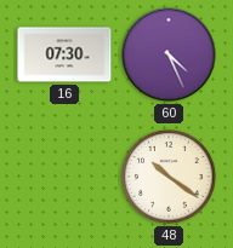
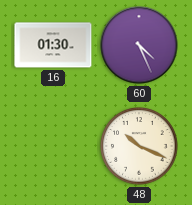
16: 07:30 -> 01:30 (53, 45)
48: 10:21 -> 10:19 (139, 146)
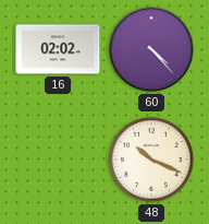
16: 01:30 -> 02:02 (58, 49)
60: 4:26 -> 4:23 (151, 49)
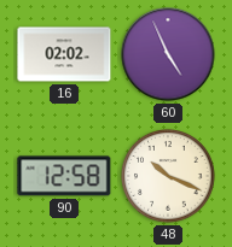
60: 4:23 -> 4:56 (168, 54)
90: none -> 12:58 (64, 176)
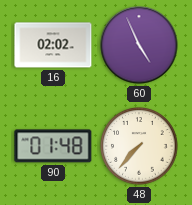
90: 12:58 -> 01:48 (53, 146)
48: 10:19 -> 7:37 (139, 146)
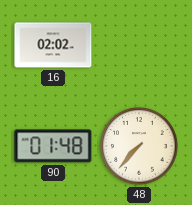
60: 4:56 -> none (139, 45)
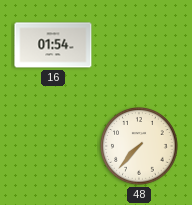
16: 02:02 -> 01:54 (53, 45)
90: 01:48 -> none (53, 146)
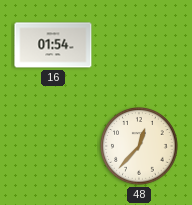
48: 7:37 -> 12:37 (139, 146)
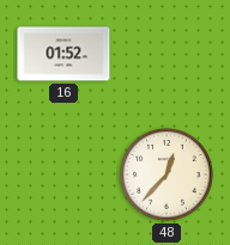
16: 01:54 -> 01:52 (63, 54)
